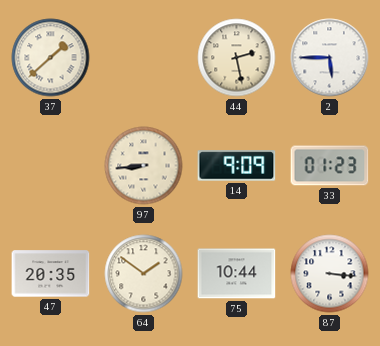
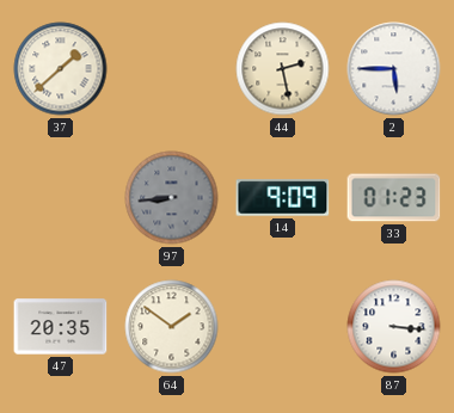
97 dial: cream -> grey (172, 198)
75: 10:44 -> none (237, 274)
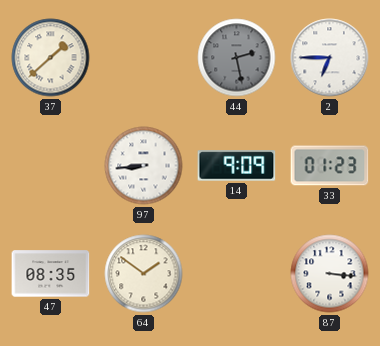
44 dial: cream -> grey (237, 58)
2: 5:45 -> 6:45 (330, 58)
97 dial: grey -> white (144, 166)
47: 20:35 -> 08:35 (51, 274)
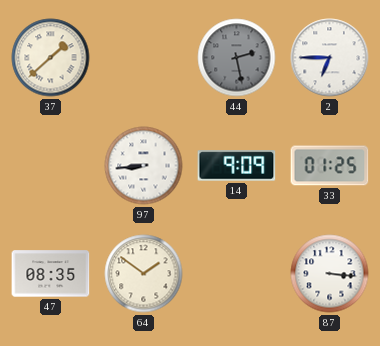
33: 01:23 -> 01:25 (330, 166)
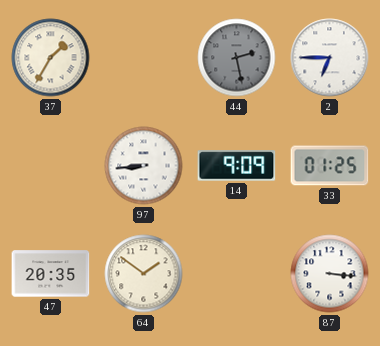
37: 1:38 -> 1:35 (51, 58)
47: 08:35 -> 20:35 (51, 274)
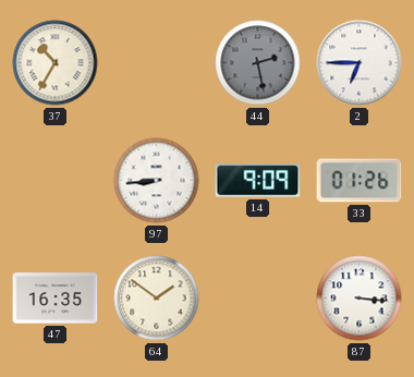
37: 1:35 -> 10:35 (56, 63)
33: 01:25 -> 01:26 (360, 181)
47: 20:35 -> 16:35 (56, 299)
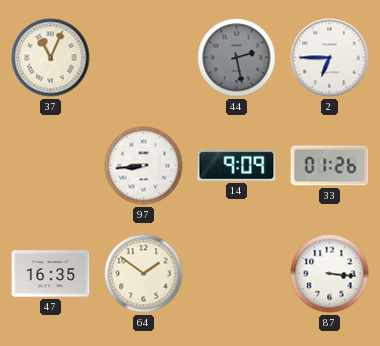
37: 10:35 -> 11:04 (51, 58)
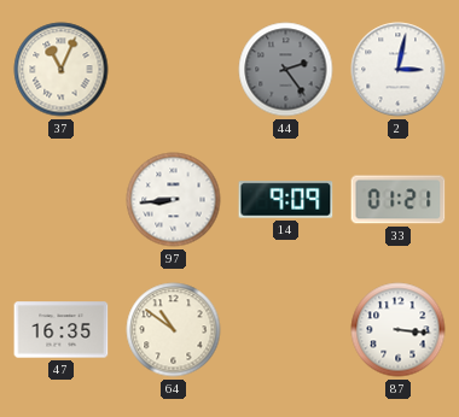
44: 2:28 -> 2:24 (286, 70)
2: 6:45 -> 3:02 (399, 70)
33: 01:26 -> 01:21 (399, 200)
64: 1:51 -> 10:51 (174, 330)
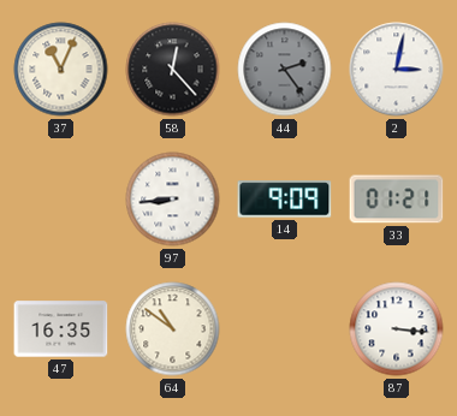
58: none -> 12:23 (173, 70)
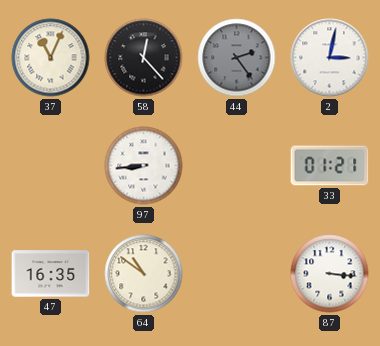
14: 9:09 -> none (285, 200)
